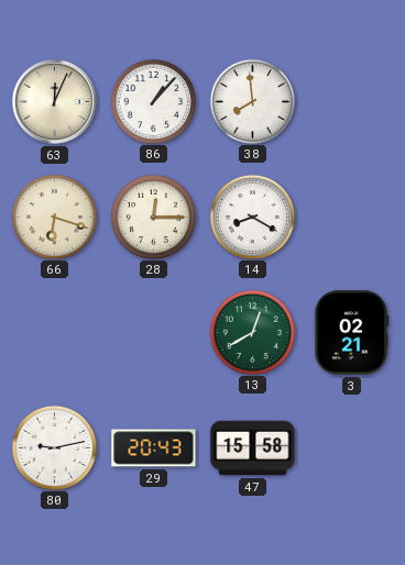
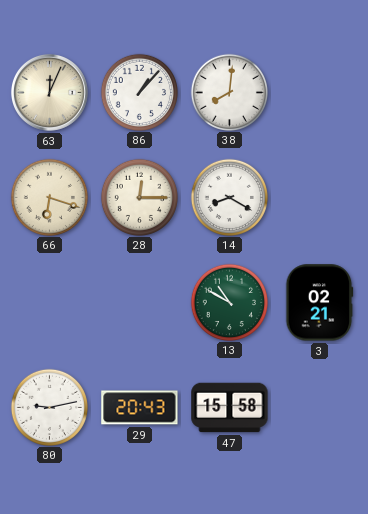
38: 7:59 -> 8:01 (229, 92)
13: 12:40 -> 10:50 (229, 302)
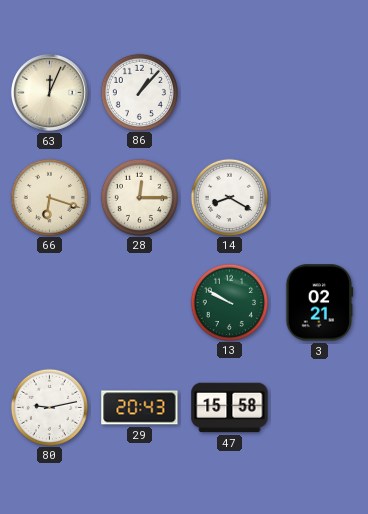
38: 8:01 -> none (229, 92)
13: 10:50 -> 9:50 (229, 302)
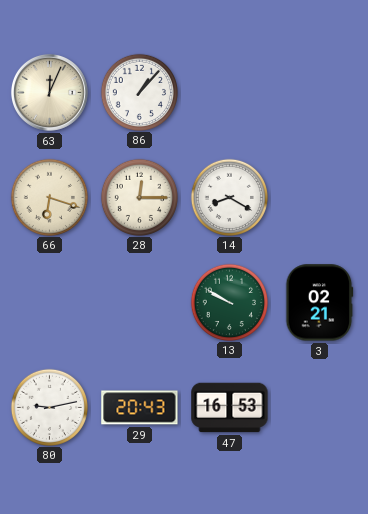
47: 15:58 -> 16:53 (230, 408)
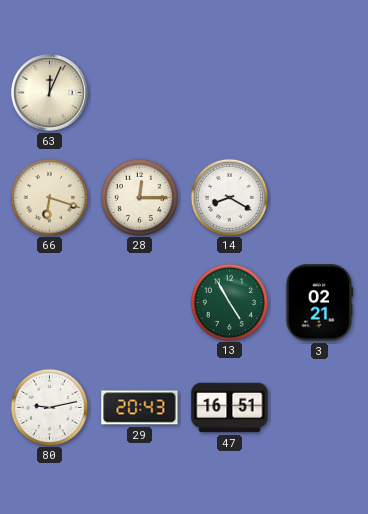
86: 1:07 -> none (139, 92)
13: 9:50 -> 4:55 (229, 302)
47: 16:53 -> 16:51 (230, 408)
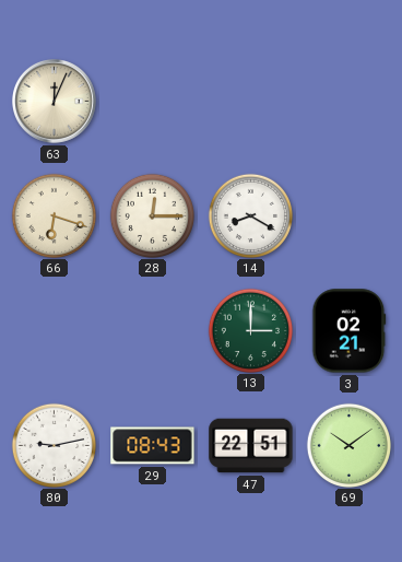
13: 4:55 -> 3:00 (250, 330)
29: 20:43 -> 08:43 (153, 446)
47: 16:51 -> 22:51 (251, 446)
69: none -> 10:09 (348, 445)
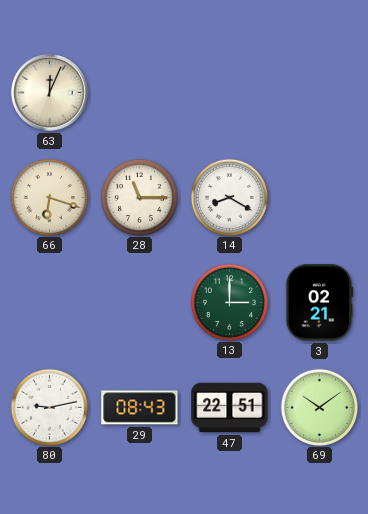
28: 12:15 -> 11:15 (139, 197)
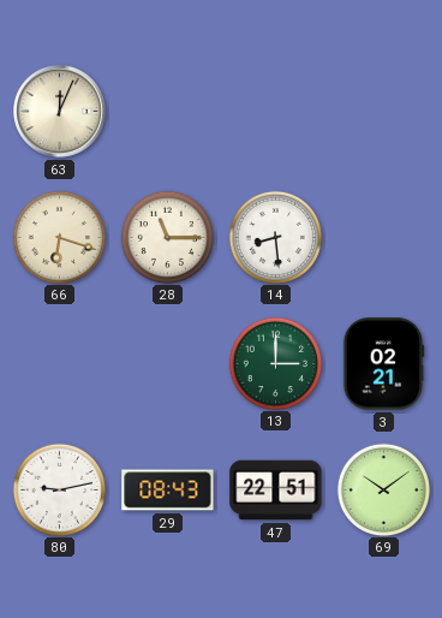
14: 8:20 -> 8:29 (275, 237)
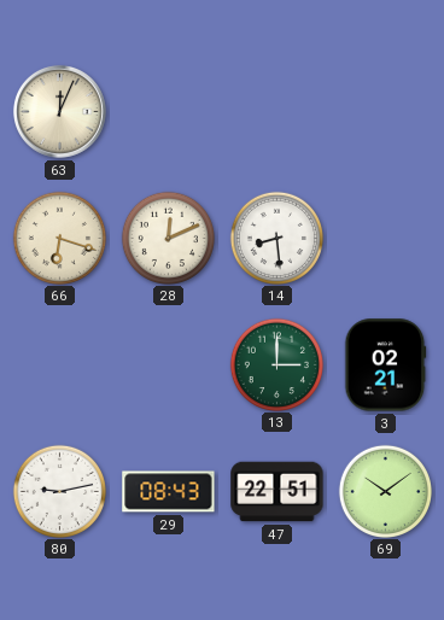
28: 11:15 -> 12:11 (168, 238)
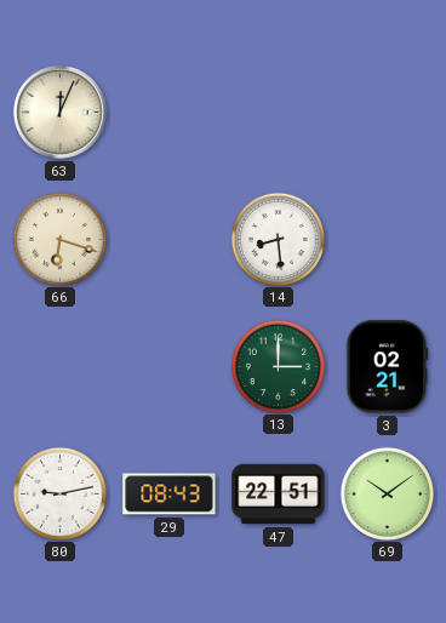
28: 12:11 -> none (168, 238)
